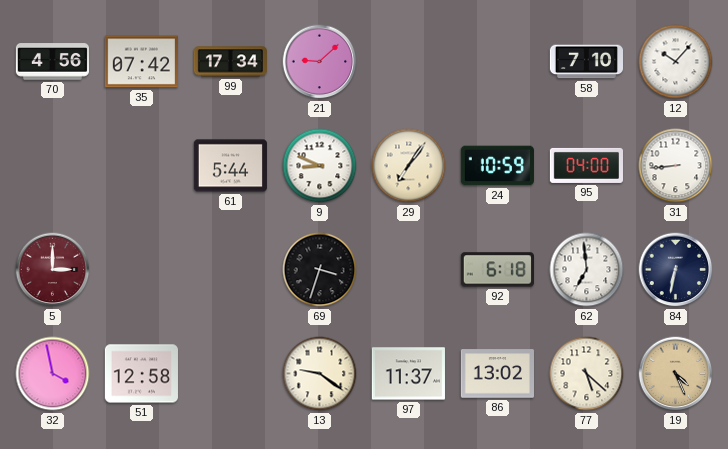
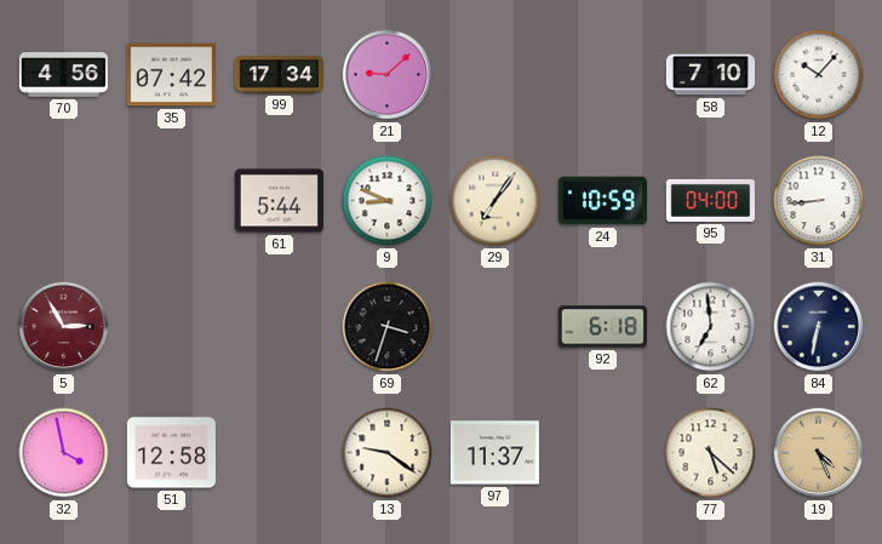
5: 3:00 -> 2:55 (64, 327)
86: 13:02 -> none (497, 374)
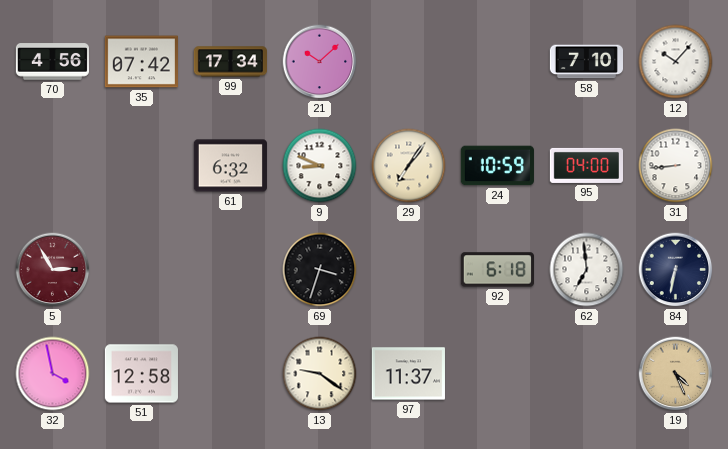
21: 9:08 -> 10:08 (320, 62)
61: 5:44 -> 6:32 (230, 166)
77: 5:22 -> none (711, 453)
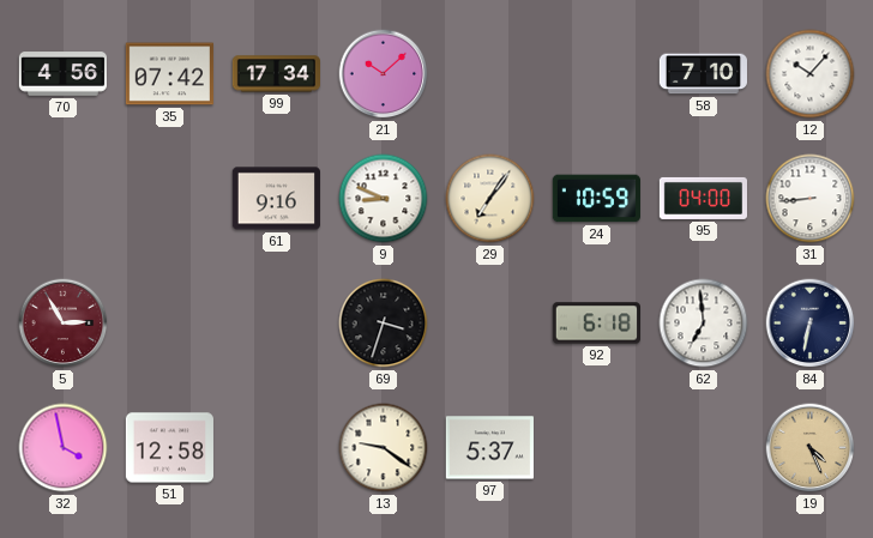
61: 6:32 -> 9:16 (276, 199)
97: 11:37 -> 5:37 (489, 448)
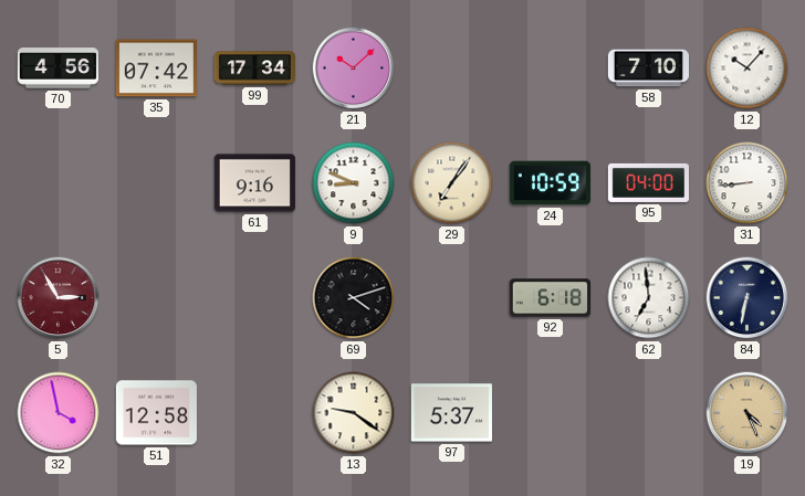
69: 3:33 -> 4:12 (354, 298)
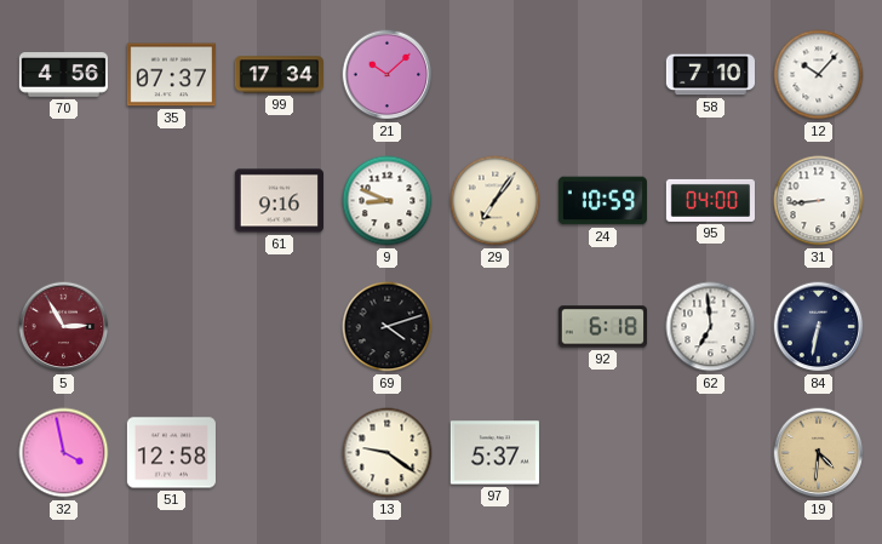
35: 07:42 -> 07:37 (171, 75)
19: 4:26 -> 4:31 (819, 453)
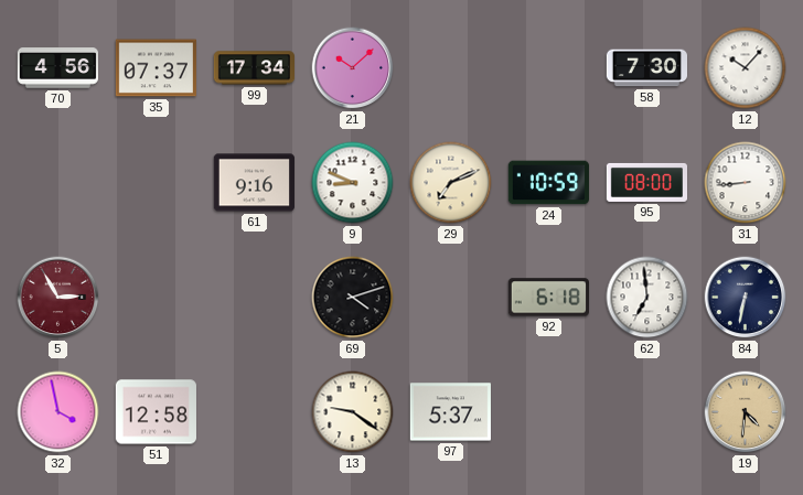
58: 7:10 -> 7:30 (646, 68)
29: 7:06 -> 7:11 (451, 183)
95: 04:00 -> 08:00 (646, 182)
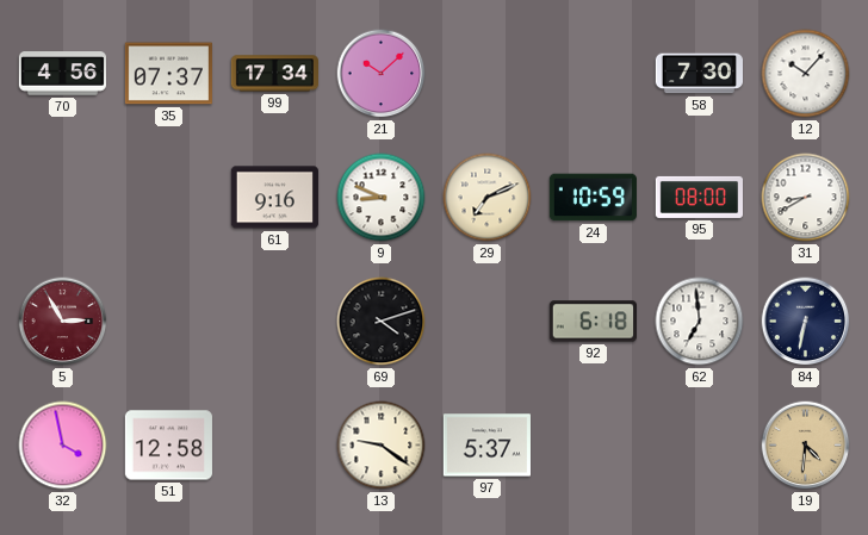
31: 8:44 -> 8:40 (806, 198)
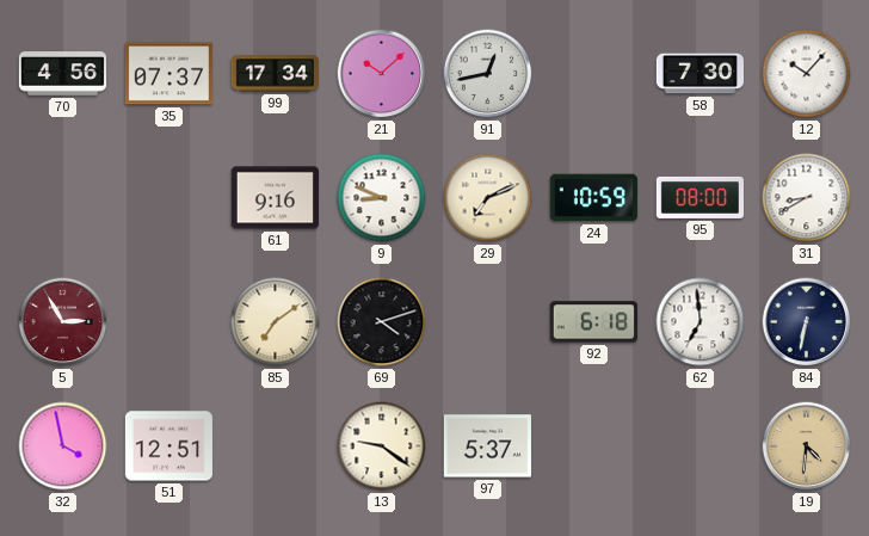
91: none -> 12:43 (488, 74)
85: none -> 7:09 (276, 322)
51: 12:58 -> 12:51 (168, 446)
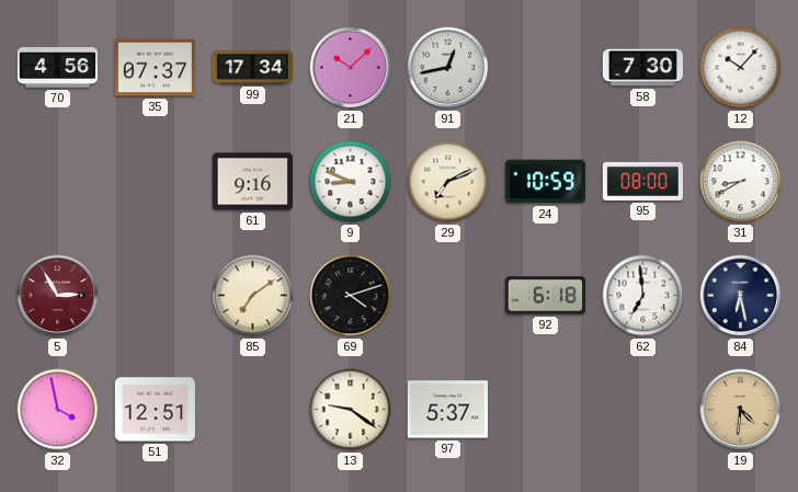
84: 6:32 -> 6:28 (741, 296)
